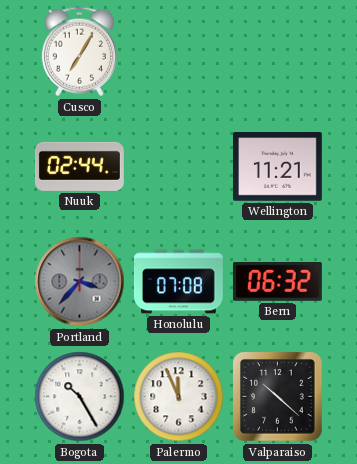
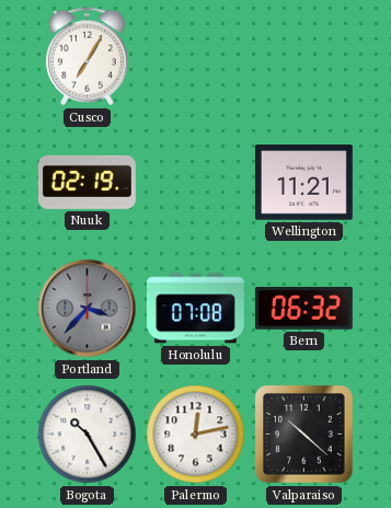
Nuuk: 02:44 -> 02:19 (87, 182)
Palermo: 11:56 -> 12:13 (196, 435)
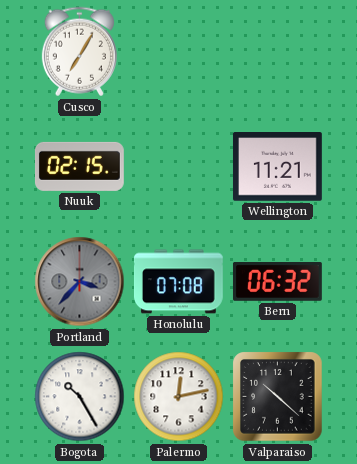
Nuuk: 02:19 -> 02:15 (79, 166)
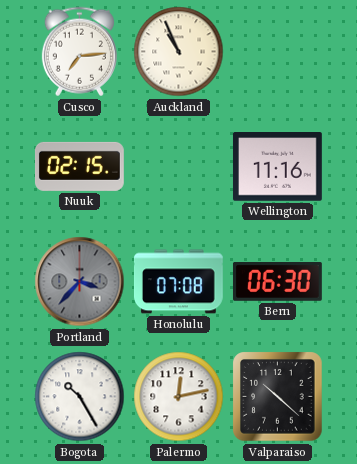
Cusco: 7:05 -> 7:14 (79, 52)
Auckland: none -> 10:56 (179, 52)
Wellington: 11:21 -> 11:16 (277, 167)
Bern: 06:32 -> 06:30 (277, 282)
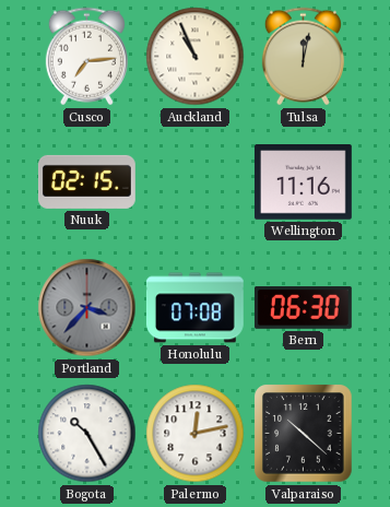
Tulsa: none -> 12:02 (303, 57)
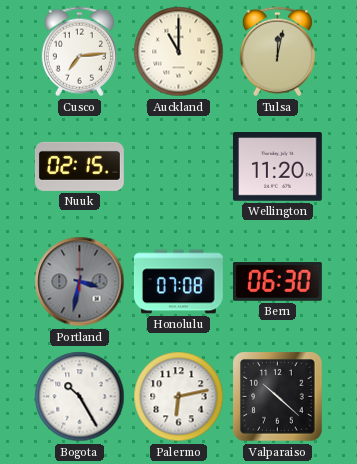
Auckland: 10:56 -> 11:00 (179, 52)
Wellington: 11:16 -> 11:20 (277, 167)
Portland: 3:37 -> 3:32 (80, 282)
Palermo: 12:13 -> 6:13 (179, 397)
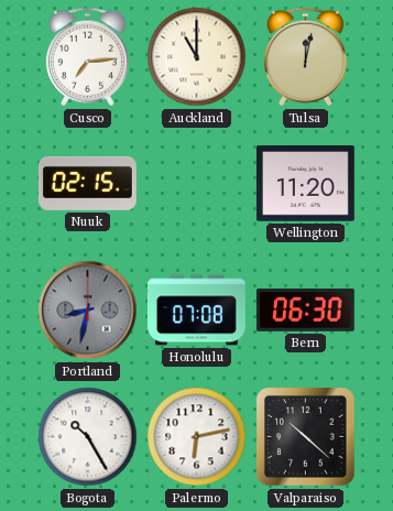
Portland: 3:32 -> 8:32 (88, 311)
